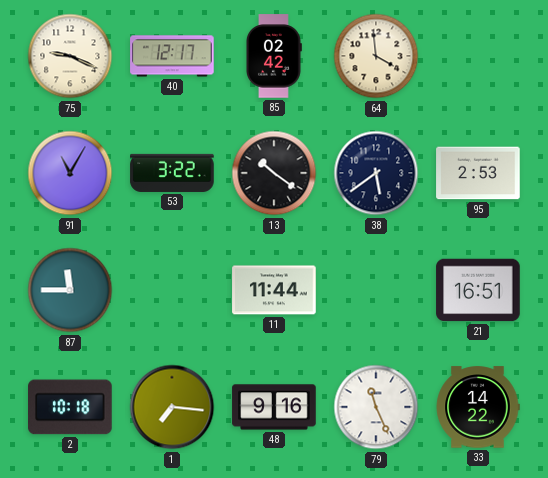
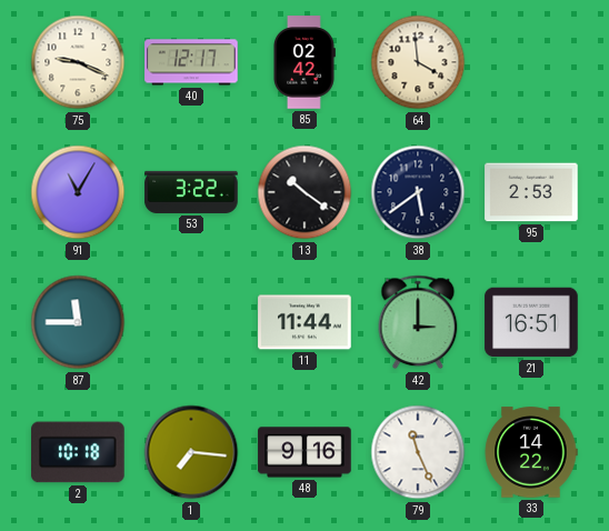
42: none -> 3:00 (418, 322)
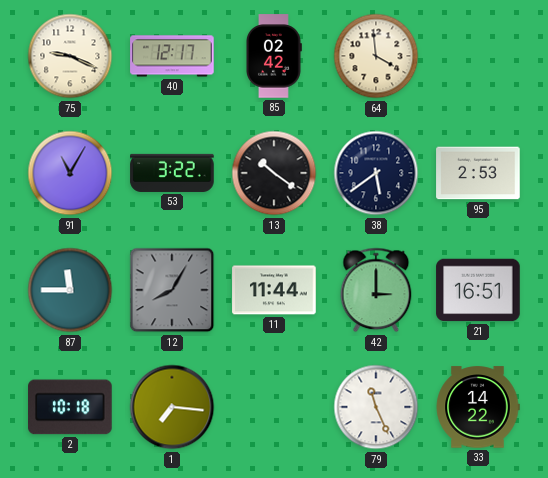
12: none -> 8:05 (172, 290)
48: 9:16 -> none (304, 452)
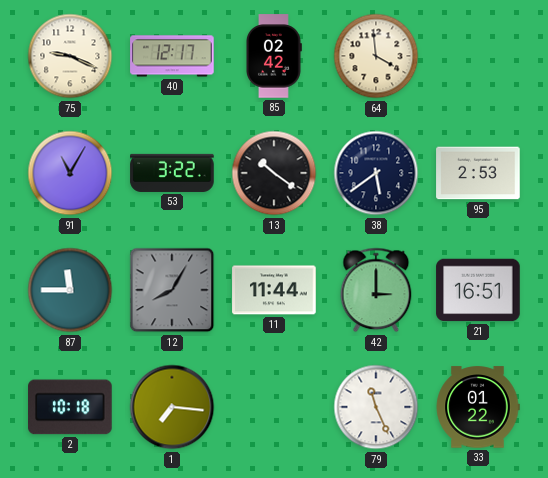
33: 14:22 -> 01:22 (478, 407)
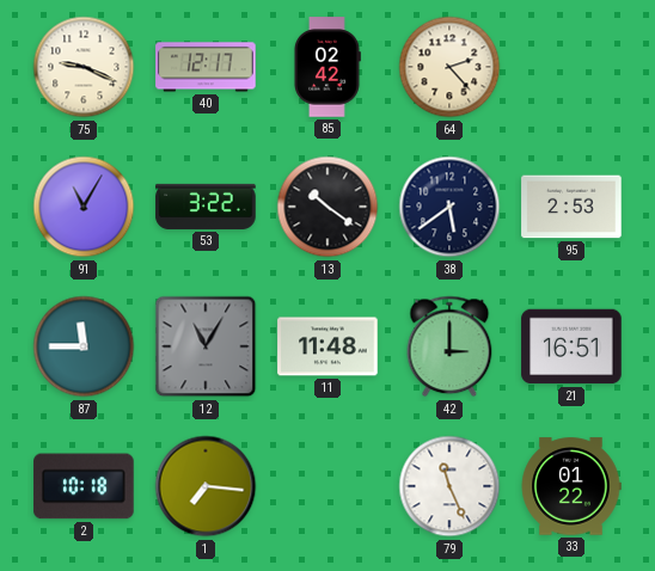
64: 3:59 -> 2:23 (449, 67)
12: 8:05 -> 11:05 (206, 346)
11: 11:44 -> 11:48 (327, 346)
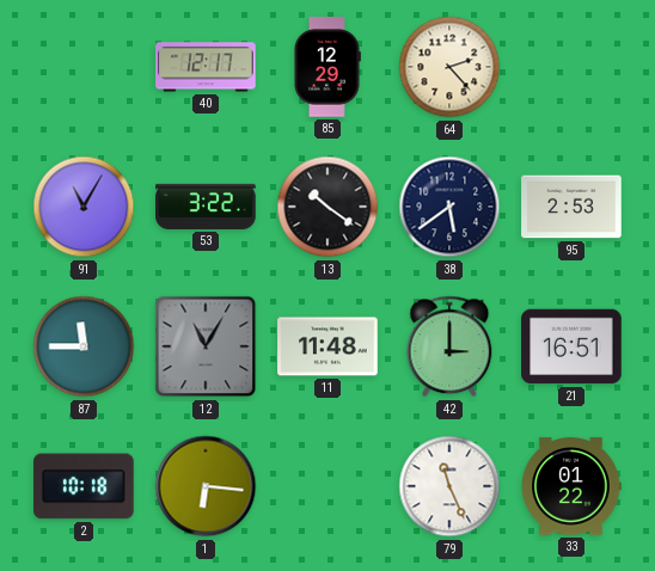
75: 9:19 -> none (84, 67)
85: 02:42 -> 12:29 (327, 67)
1: 7:16 -> 6:16 (206, 486)
